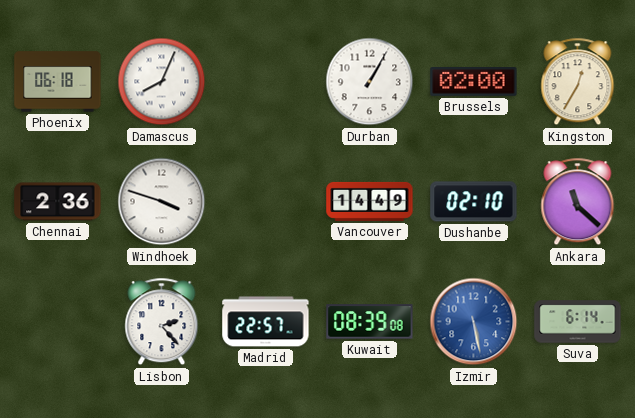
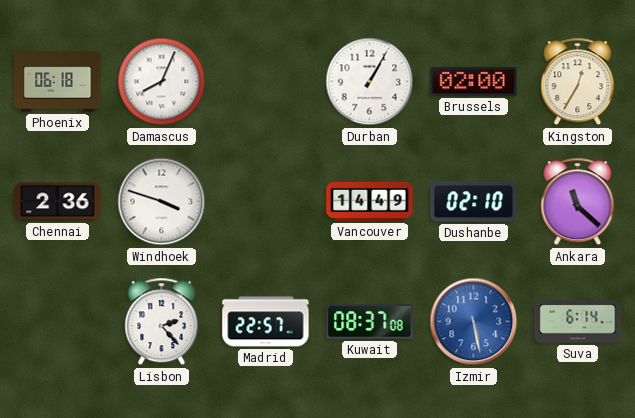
Kuwait: 08:39 -> 08:37 (370, 322)
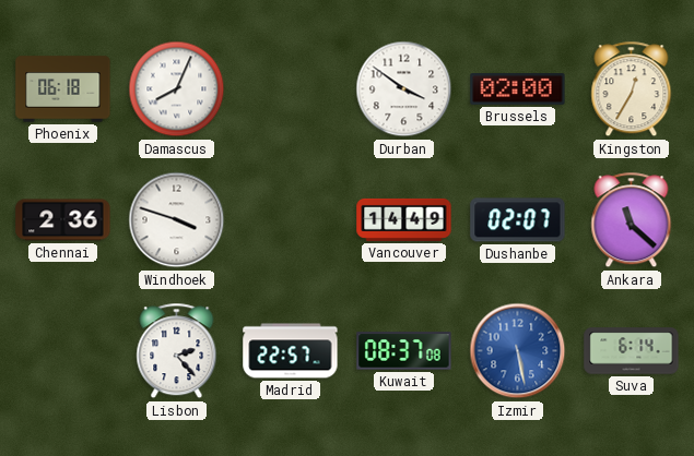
Durban: 1:05 -> 3:51 (404, 89)
Dushanbe: 02:10 -> 02:07 (518, 220)
